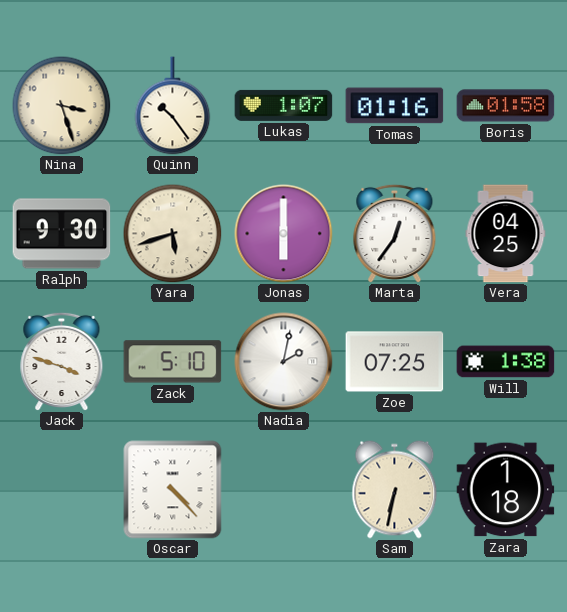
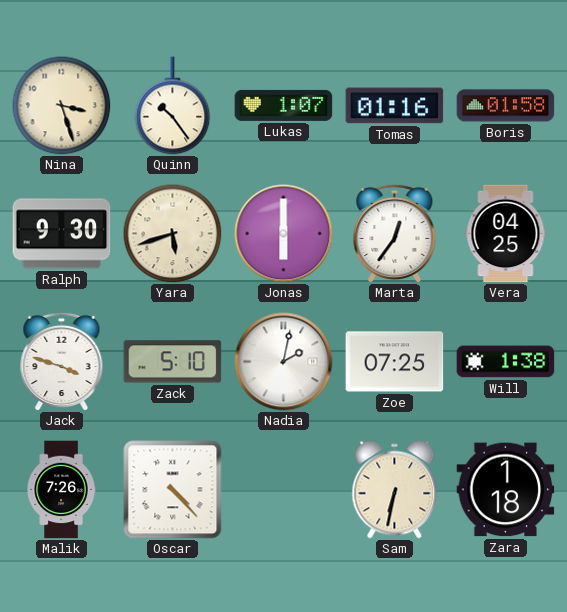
Malik: none -> 7:26 (61, 490)
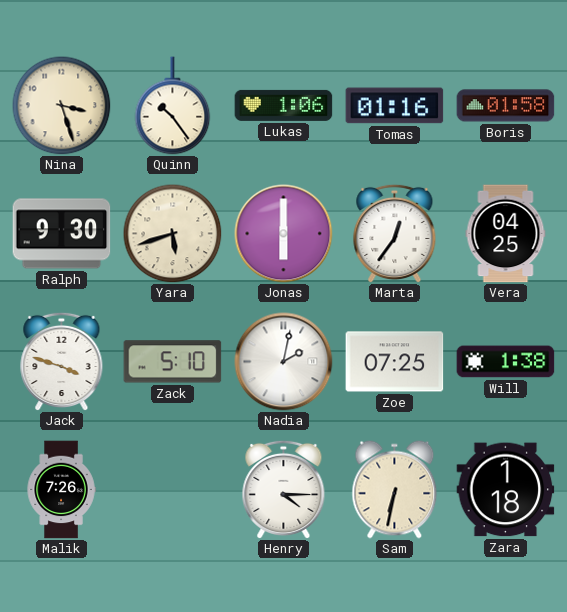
Lukas: 1:07 -> 1:06 (284, 105)
Oscar: 4:23 -> none (173, 490)
Henry: none -> 4:15 (284, 489)
